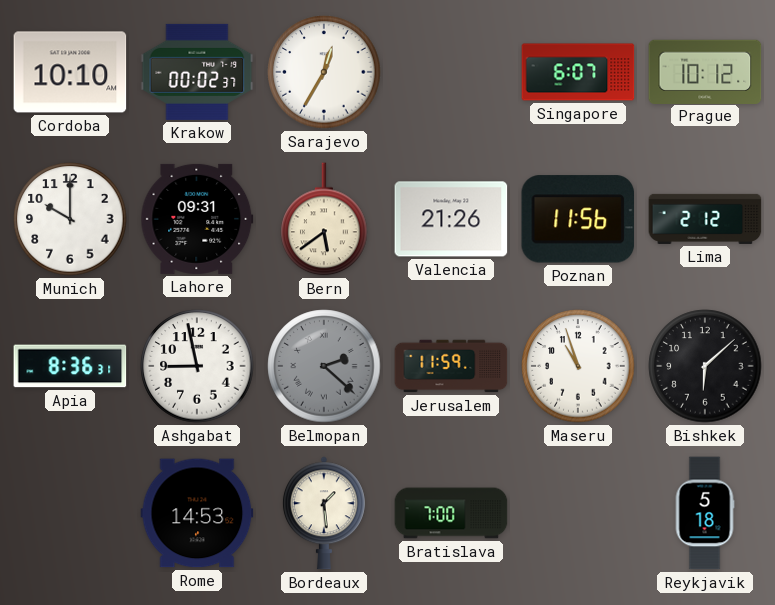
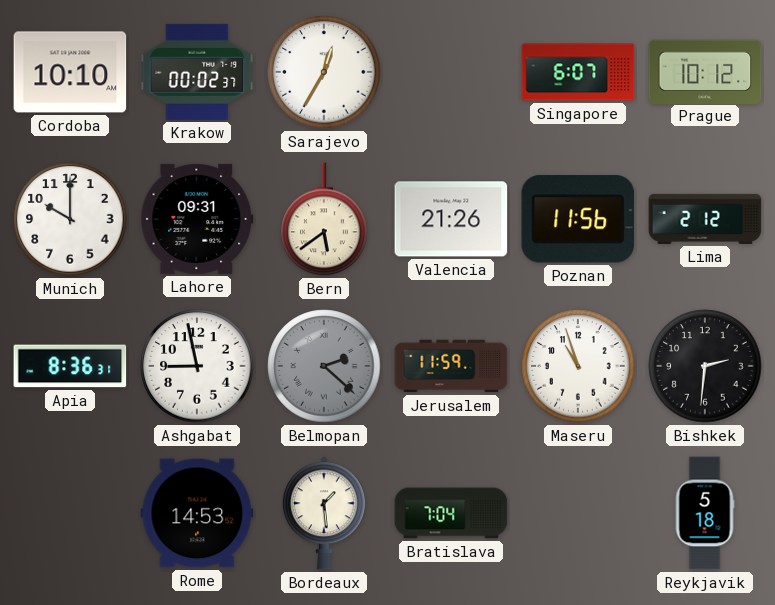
Bishkek: 6:08 -> 2:31 (705, 366)
Bratislava: 7:00 -> 7:04 (451, 513)
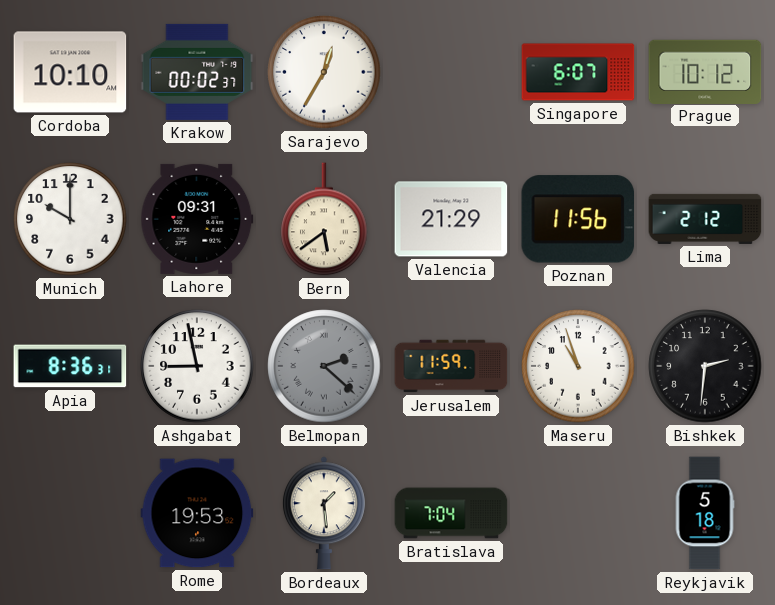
Valencia: 21:26 -> 21:29 (451, 219)
Rome: 14:53 -> 19:53 (197, 513)
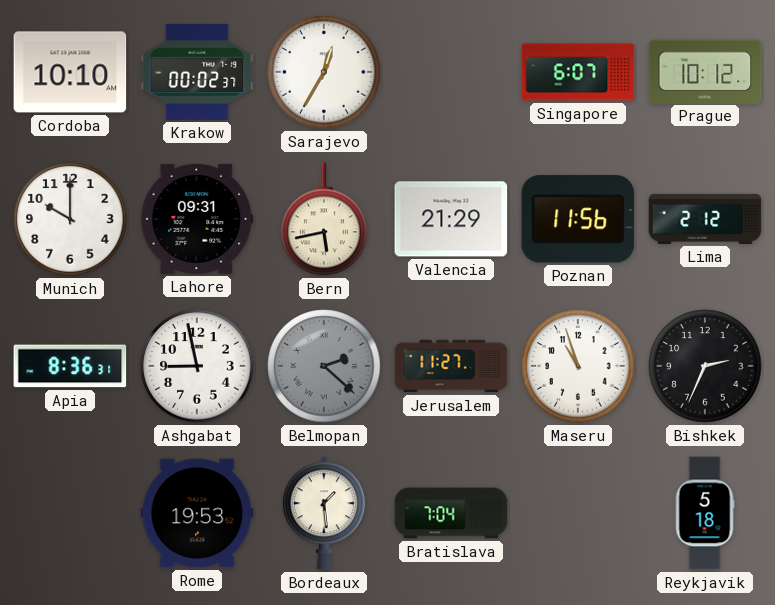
Bern: 5:39 -> 5:43 (324, 219)
Jerusalem: 11:59 -> 11:27 (451, 366)
Bishkek: 2:31 -> 2:34 (705, 366)
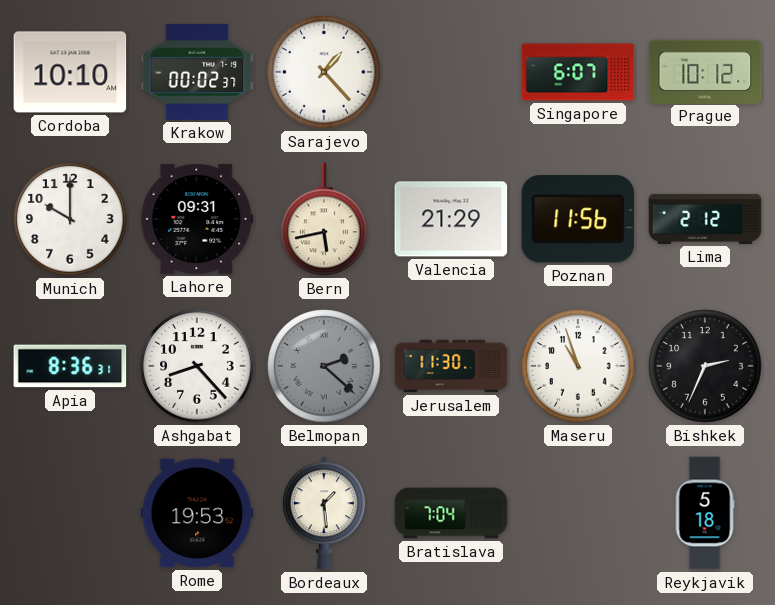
Sarajevo: 12:35 -> 1:23 (324, 72)
Ashgabat: 8:58 -> 8:23 (197, 366)
Jerusalem: 11:27 -> 11:30 (451, 366)
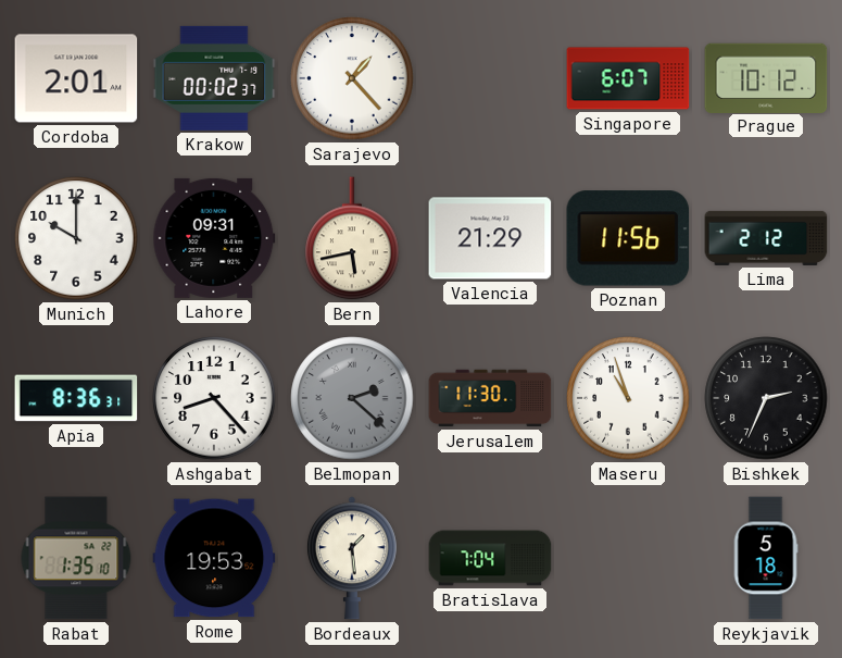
Cordoba: 10:10 -> 2:01 (76, 78)
Rabat: none -> 1:35 (76, 558)
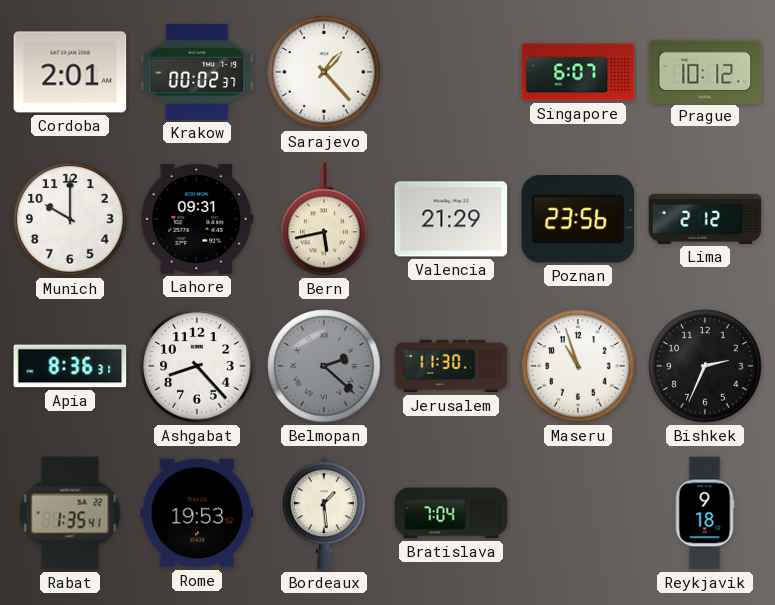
Poznan: 11:56 -> 23:56 (578, 219)
Rabat: 1:35:10 -> 1:35:41 (70, 513)
Reykjavik: 5:18 -> 9:18 (705, 513)
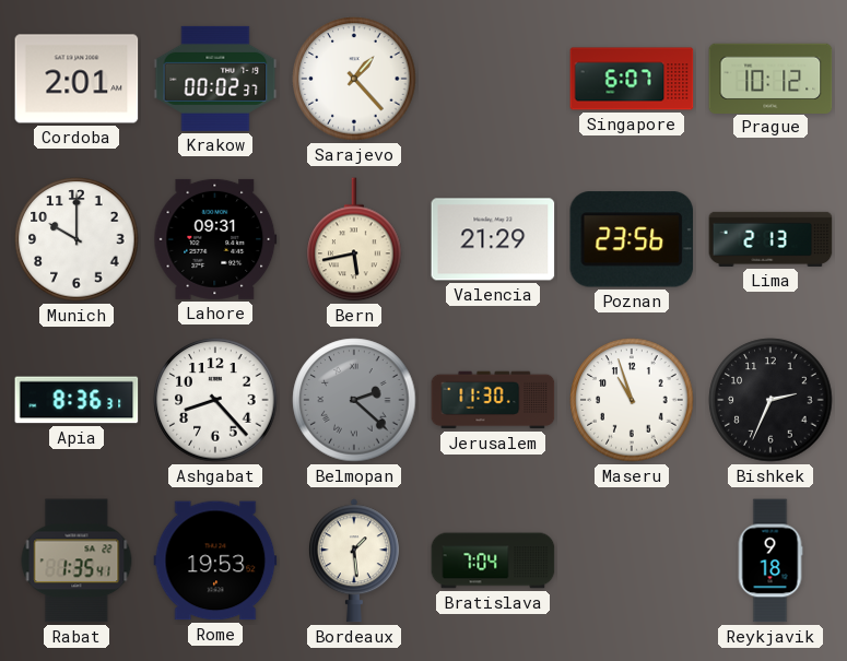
Lima: 2:12 -> 2:13 (770, 239)
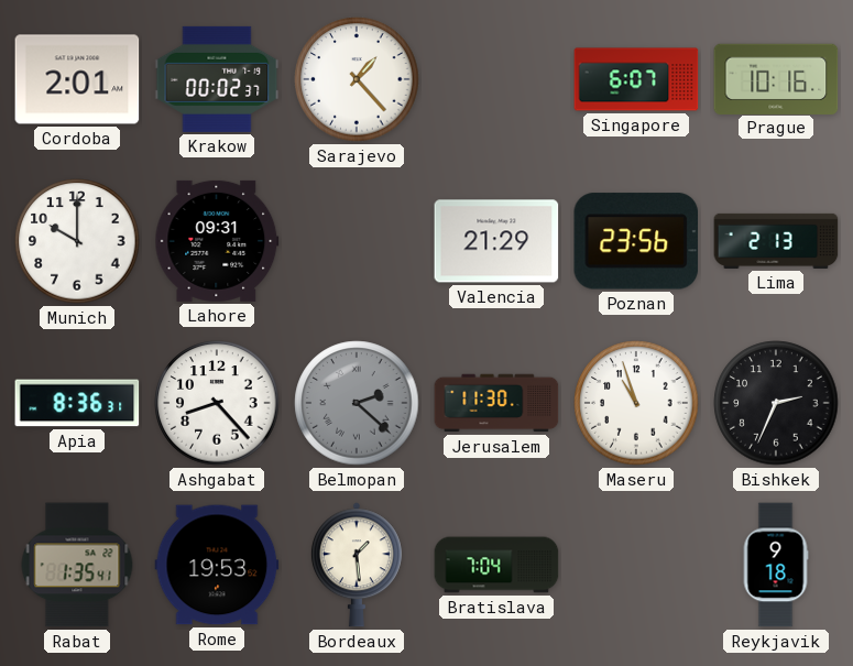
Prague: 10:12 -> 10:16 (776, 78)
Bern: 5:43 -> none (354, 239)
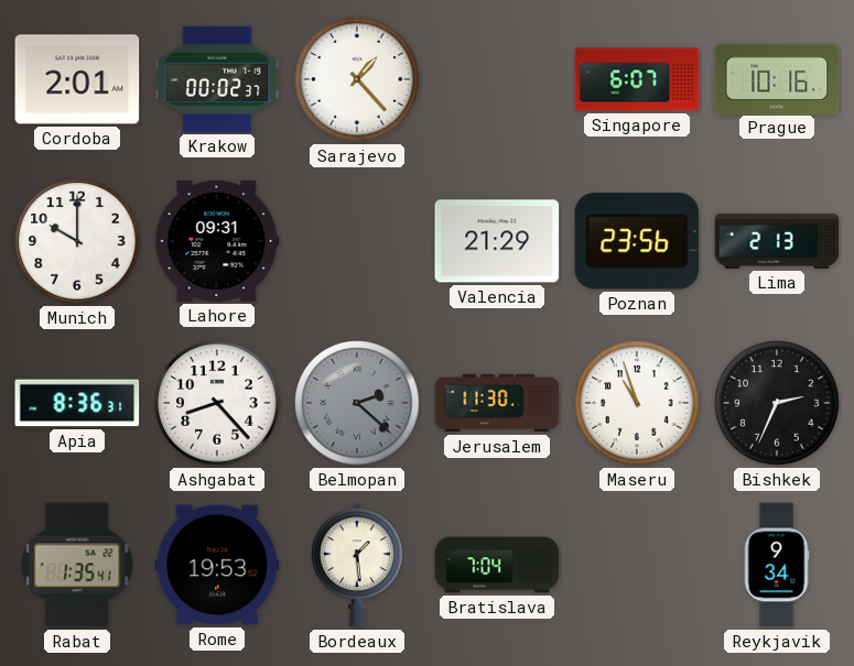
Reykjavik: 9:18 -> 9:34 (777, 565)
